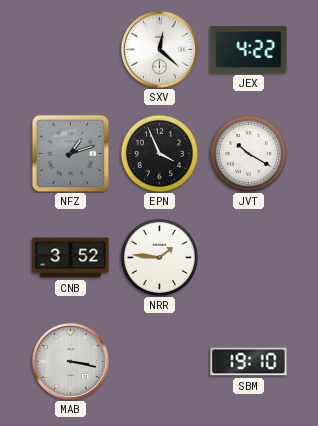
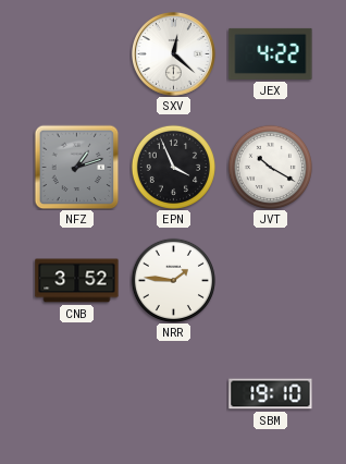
MAB: 3:17 -> none (71, 362)
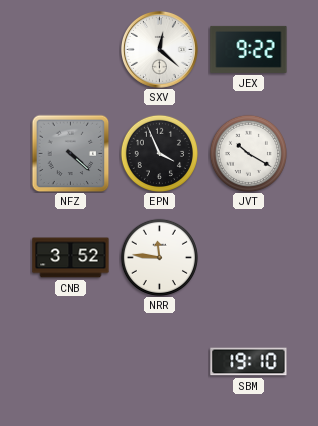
JEX: 4:22 -> 9:22 (249, 49)
NFZ: 1:12 -> 4:22 (70, 153)
NRR: 1:46 -> 11:46 (159, 257)
